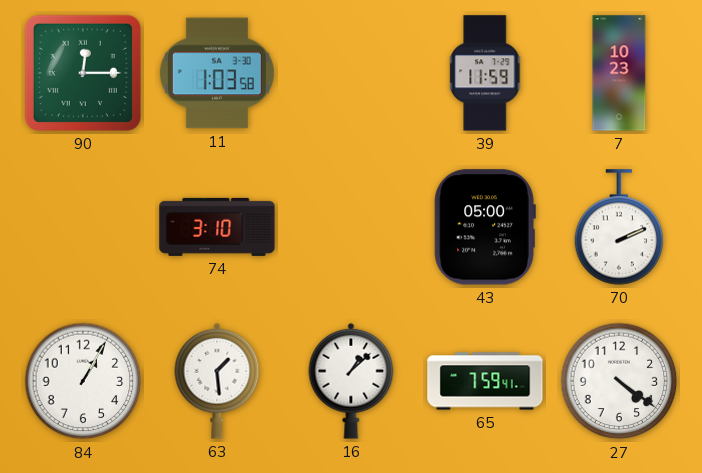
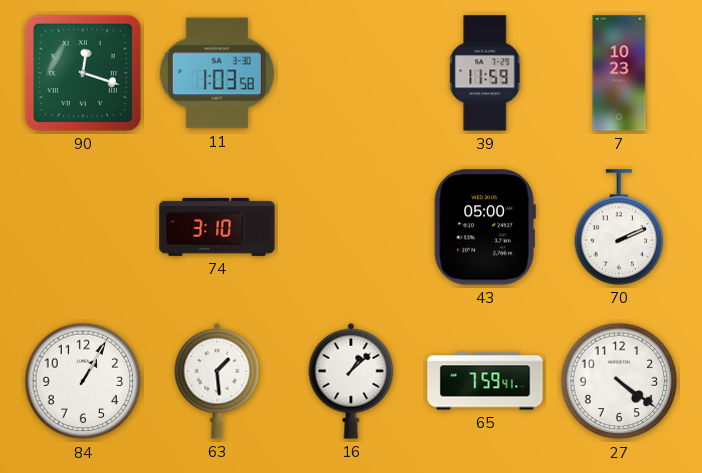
90: 12:15 -> 12:18 (83, 73)
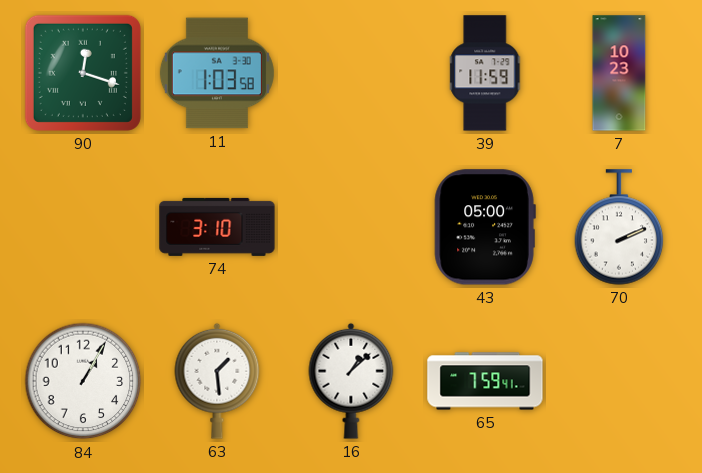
27: 4:21 -> none (619, 381)
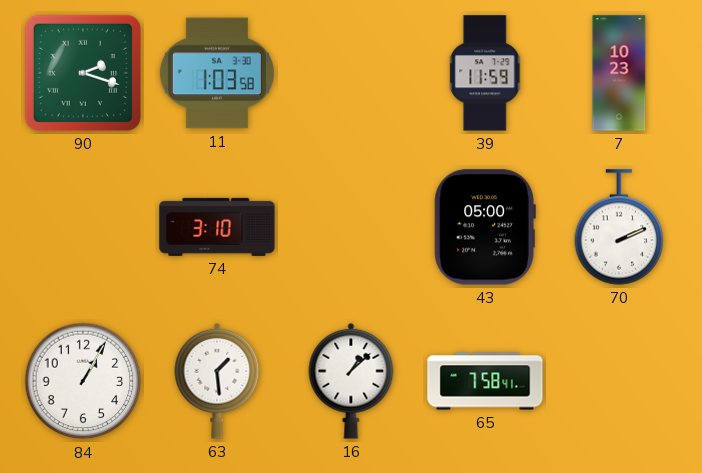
90: 12:18 -> 2:18 (83, 73)
65: 7:59 -> 7:58 (485, 381)
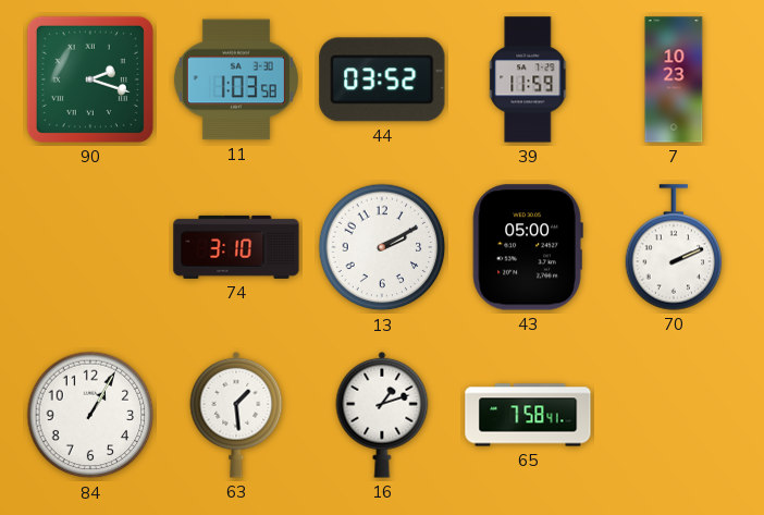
44: none -> 03:52 (382, 79)
13: none -> 2:10 (382, 247)
16: 1:08 -> 1:12 (382, 415)
